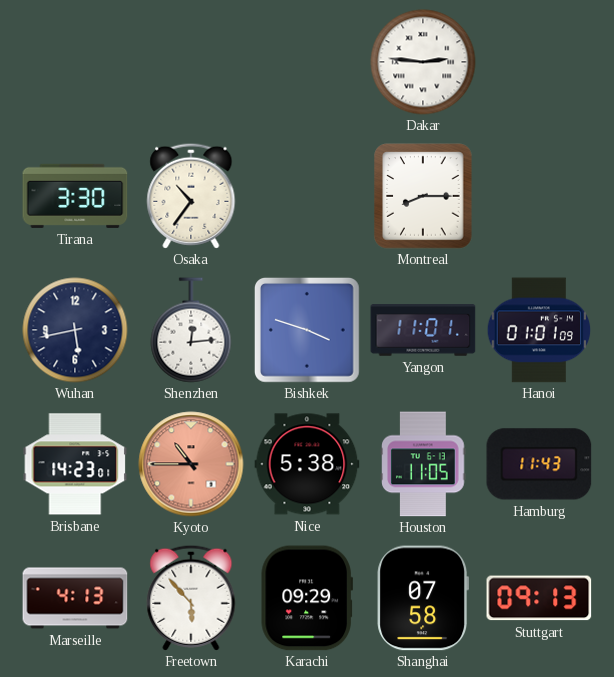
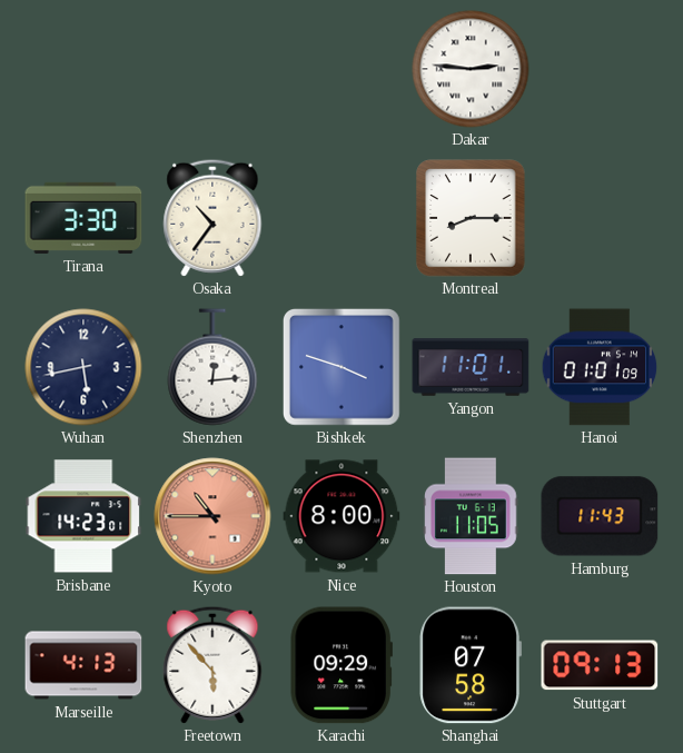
Nice: 5:38 -> 8:00 (341, 516)
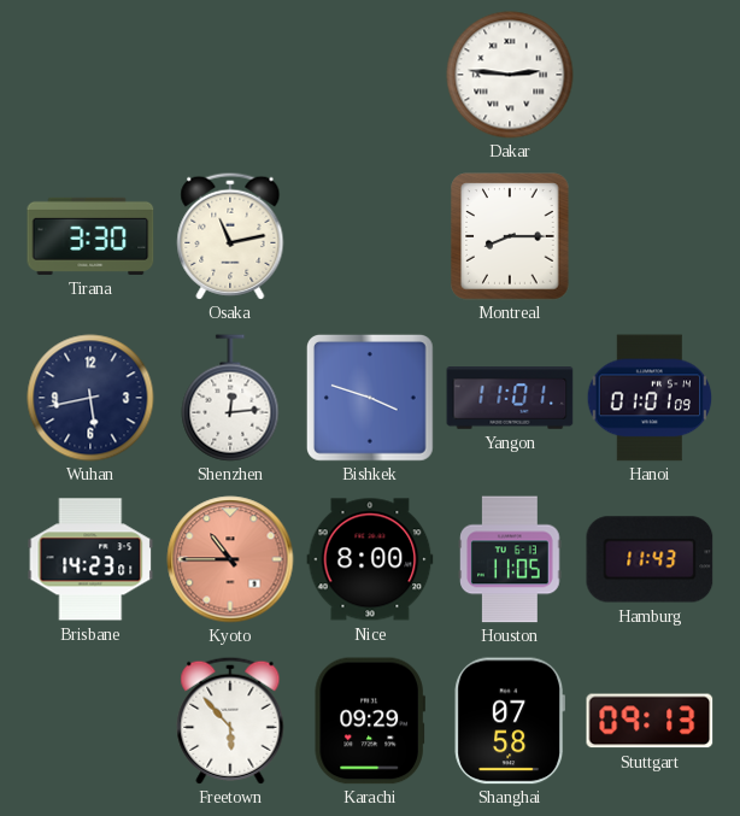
Osaka: 10:36 -> 11:13 (230, 236)
Marseille: 4:13 -> none (83, 665)
